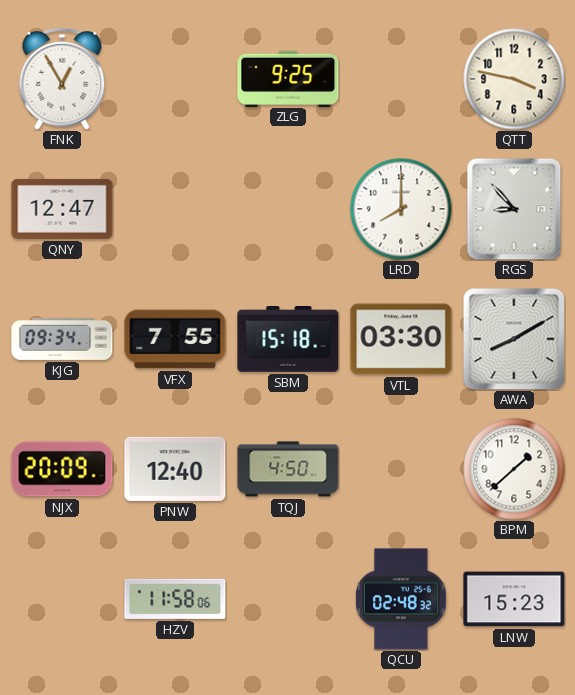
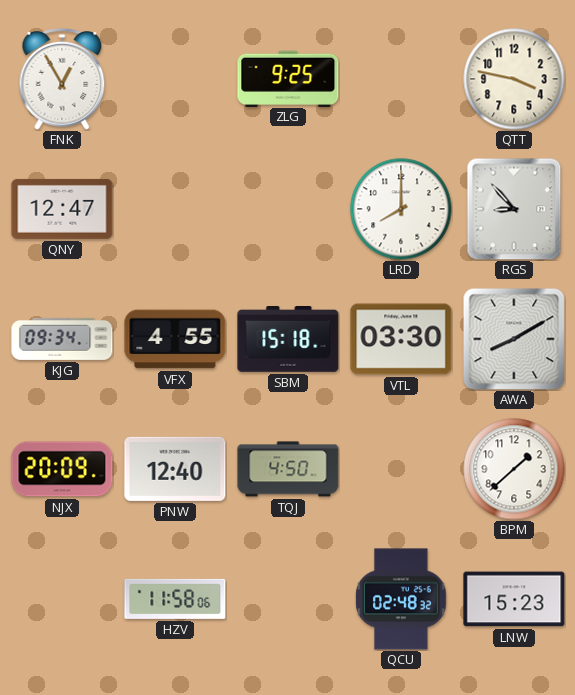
VFX: 7:55 -> 4:55 (175, 339)
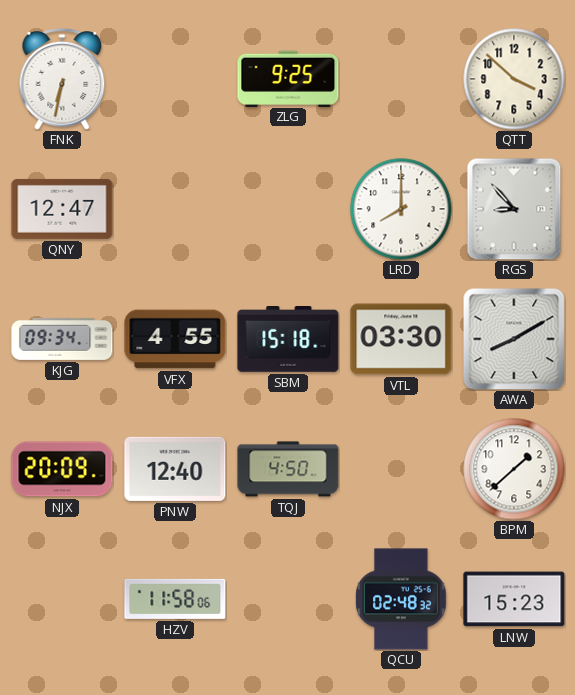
FNK: 12:55 -> 6:32 (62, 79)
QTT: 3:47 -> 3:52 (514, 79)
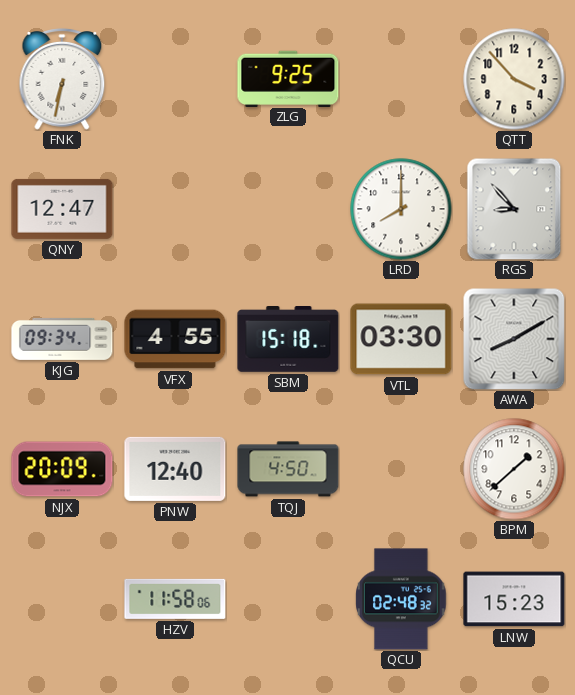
QTT: 3:52 -> 3:53 (514, 79)
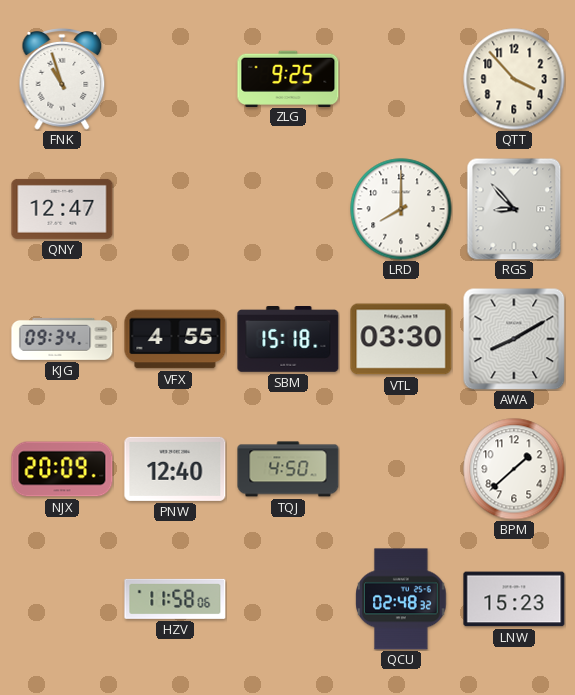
FNK: 6:32 -> 10:57 (62, 79)
